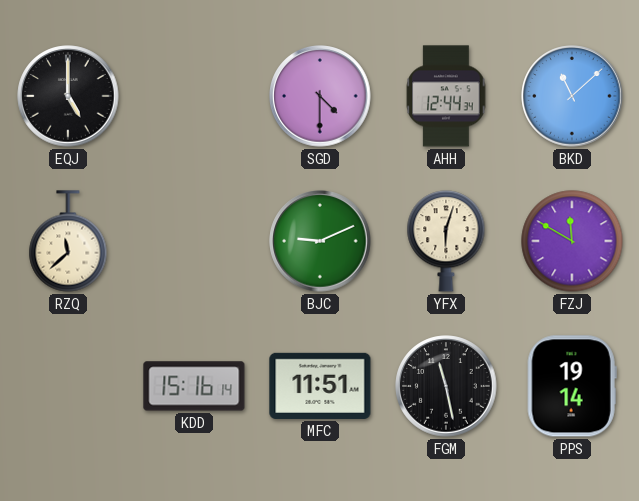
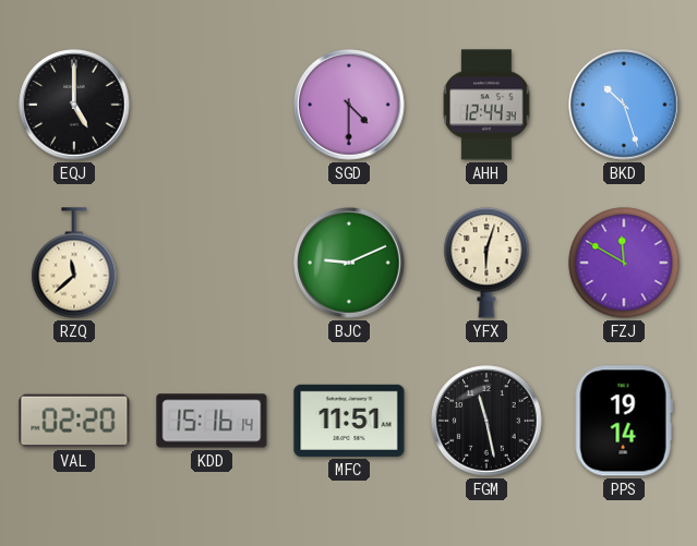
BKD: 11:08 -> 10:27 (624, 105)
VAL: none -> 02:20 (74, 421)
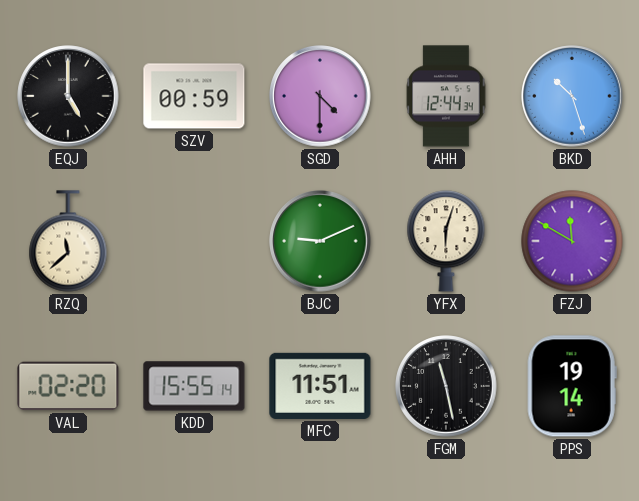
SZV: none -> 00:59 (194, 96)
KDD: 15:16 -> 15:55 (194, 386)
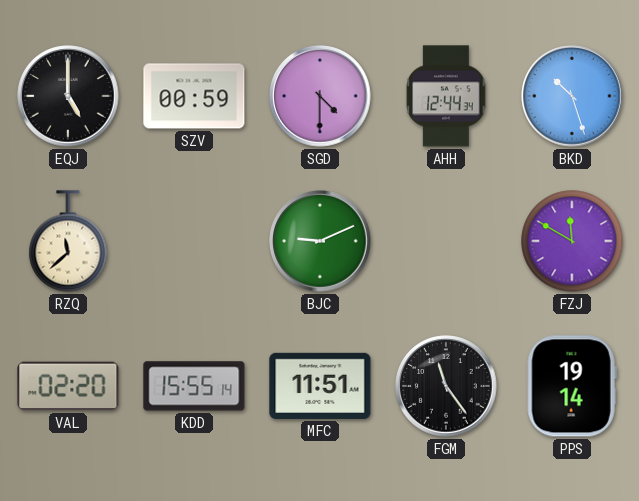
YFX: 6:03 -> none (446, 241)
FGM: 11:28 -> 11:24 (446, 386)
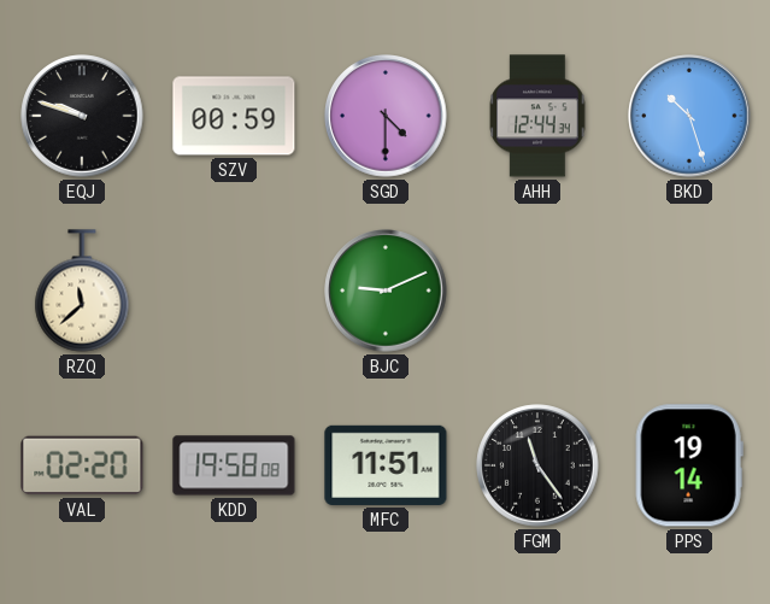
EQJ: 5:00 -> 9:48 (82, 116)
FZJ: 11:50 -> none (572, 241)
KDD: 15:55 -> 19:58 (234, 465)
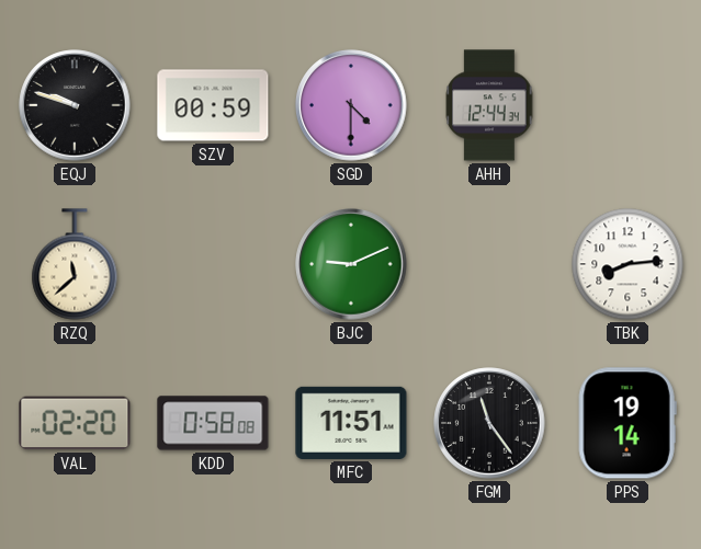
BKD: 10:27 -> none (689, 116)
TBK: none -> 8:14 (627, 264)
KDD: 19:58 -> 0:58 (213, 423)
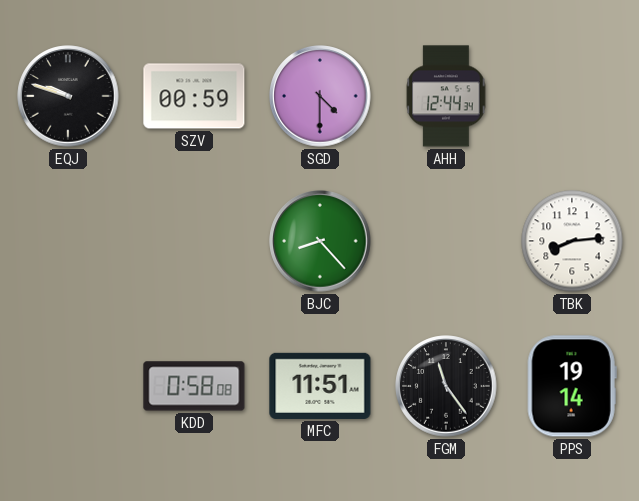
RZQ: 11:38 -> none (75, 264)
BJC: 9:11 -> 8:23 (320, 241)
VAL: 02:20 -> none (75, 423)
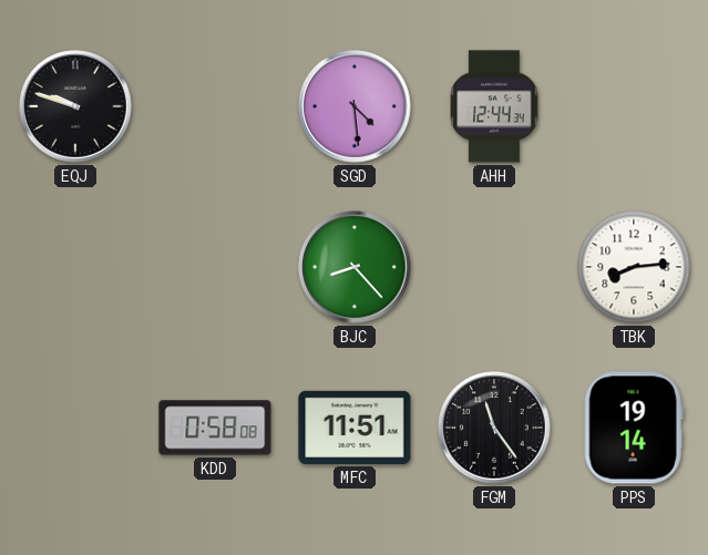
SZV: 00:59 -> none (194, 96)
SGD: 4:30 -> 4:29 (355, 106)
